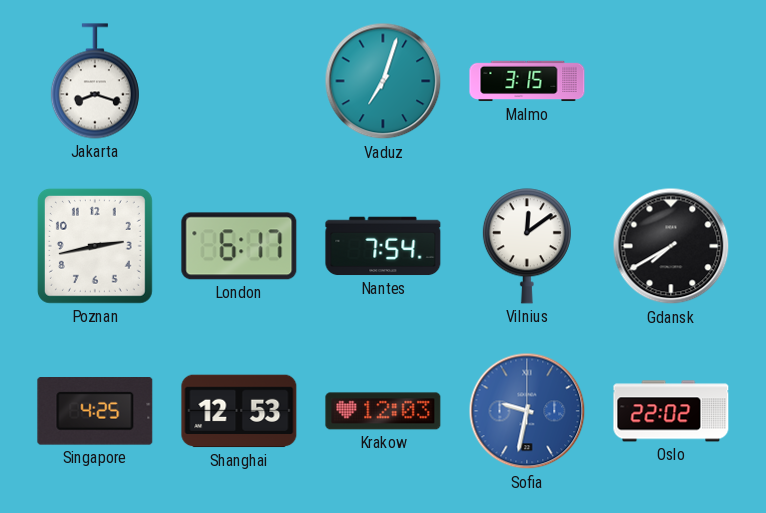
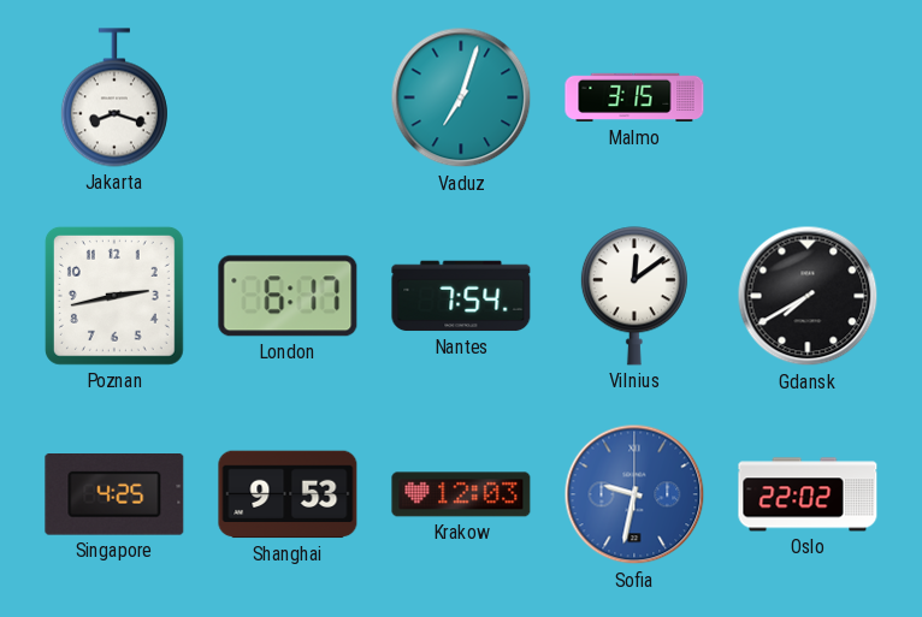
Shanghai: 12:53 -> 9:53 (288, 494)
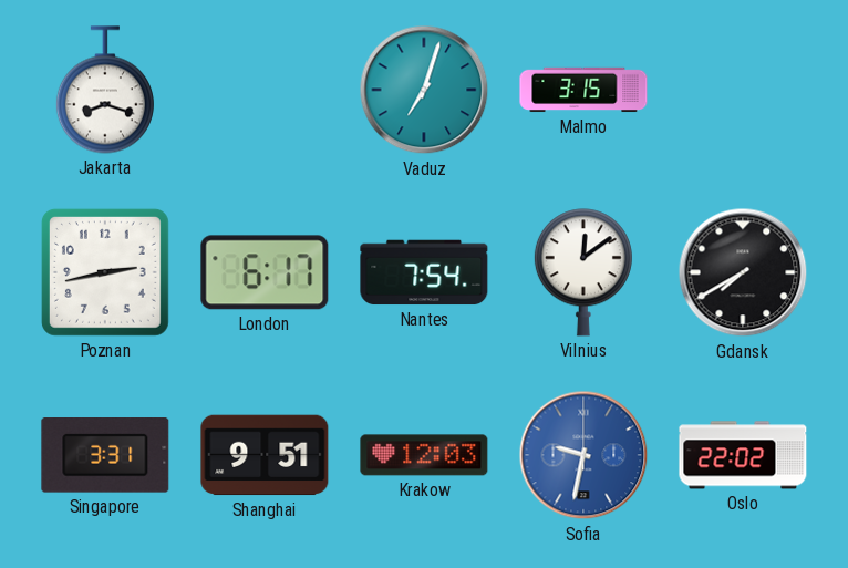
Singapore: 4:25 -> 3:31 (105, 456)
Shanghai: 9:53 -> 9:51 (265, 455)
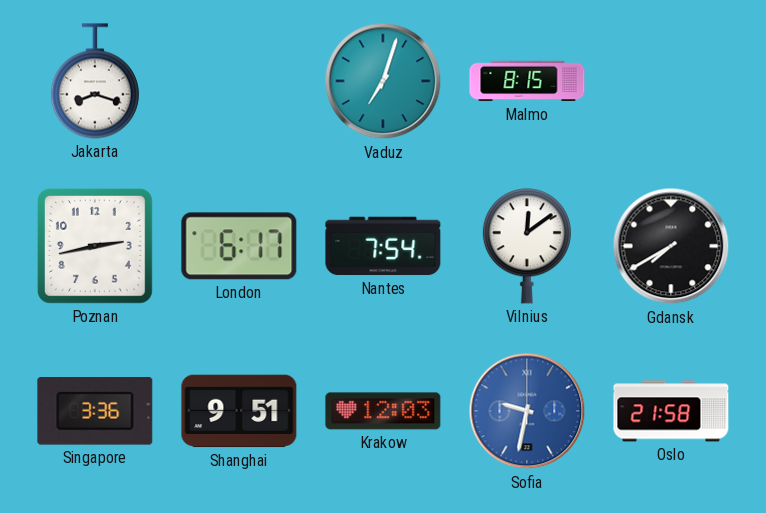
Malmo: 3:15 -> 8:15 (527, 81)
Singapore: 3:31 -> 3:36 (95, 412)
Oslo: 22:02 -> 21:58 (671, 411)
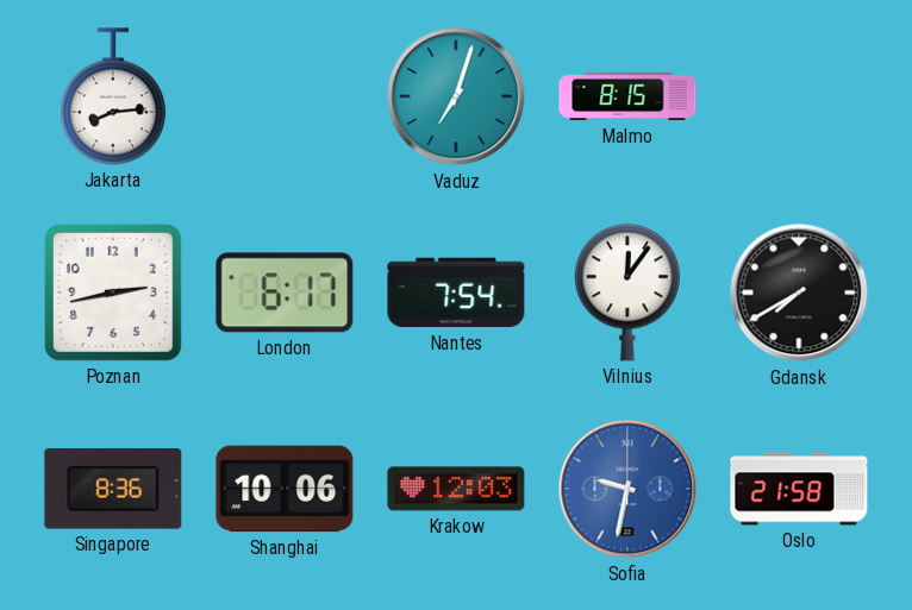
Jakarta: 8:18 -> 8:14 (113, 96)
Vilnius: 12:09 -> 12:06 (627, 293)
Singapore: 3:36 -> 8:36 (113, 490)
Shanghai: 9:51 -> 10:06 (285, 489)
